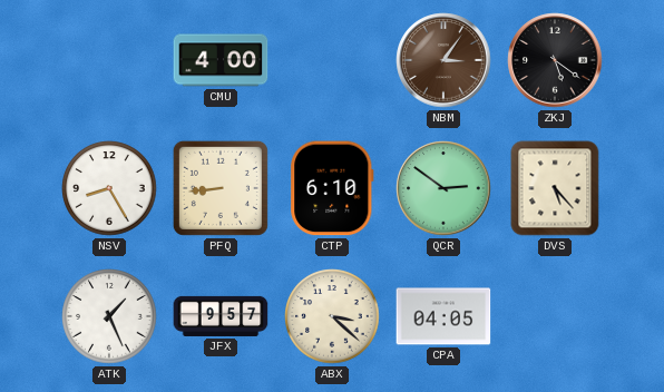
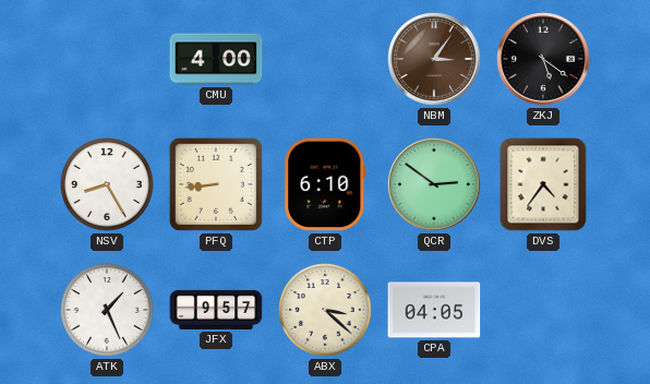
DVS: 5:23 -> 4:36 (543, 184)
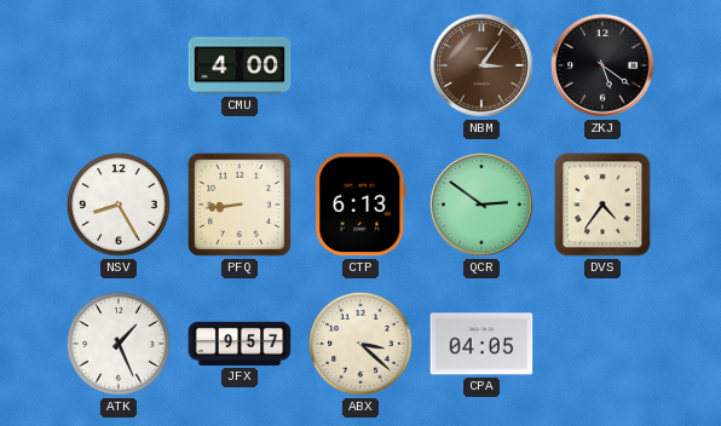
CTP: 6:10 -> 6:13 (360, 205)
